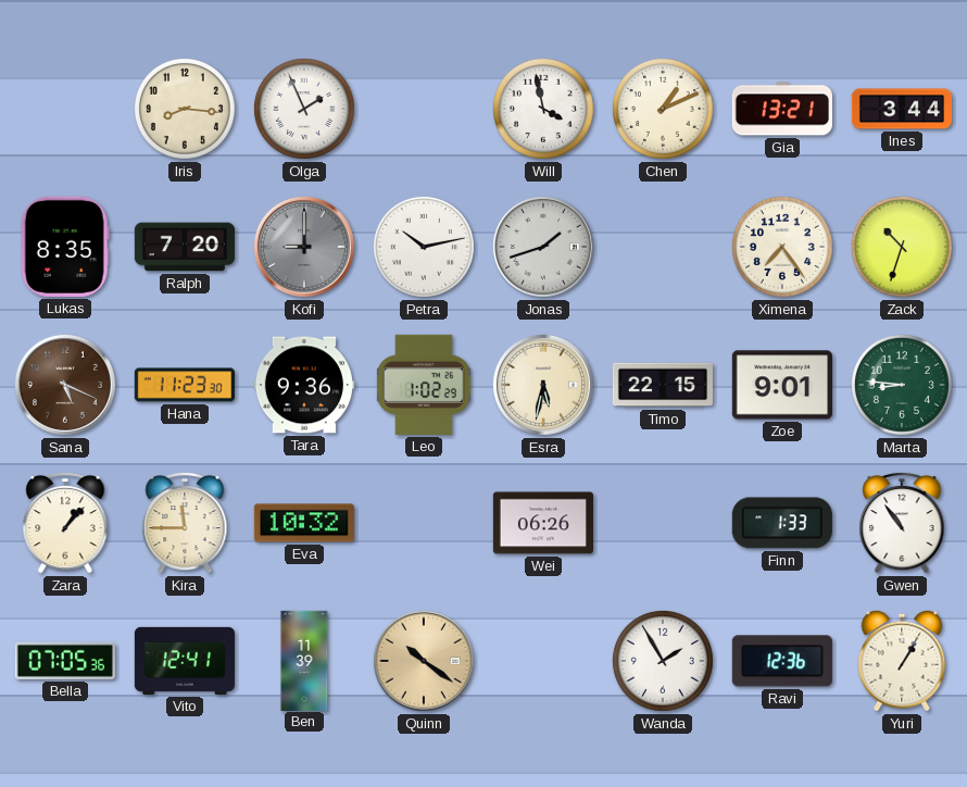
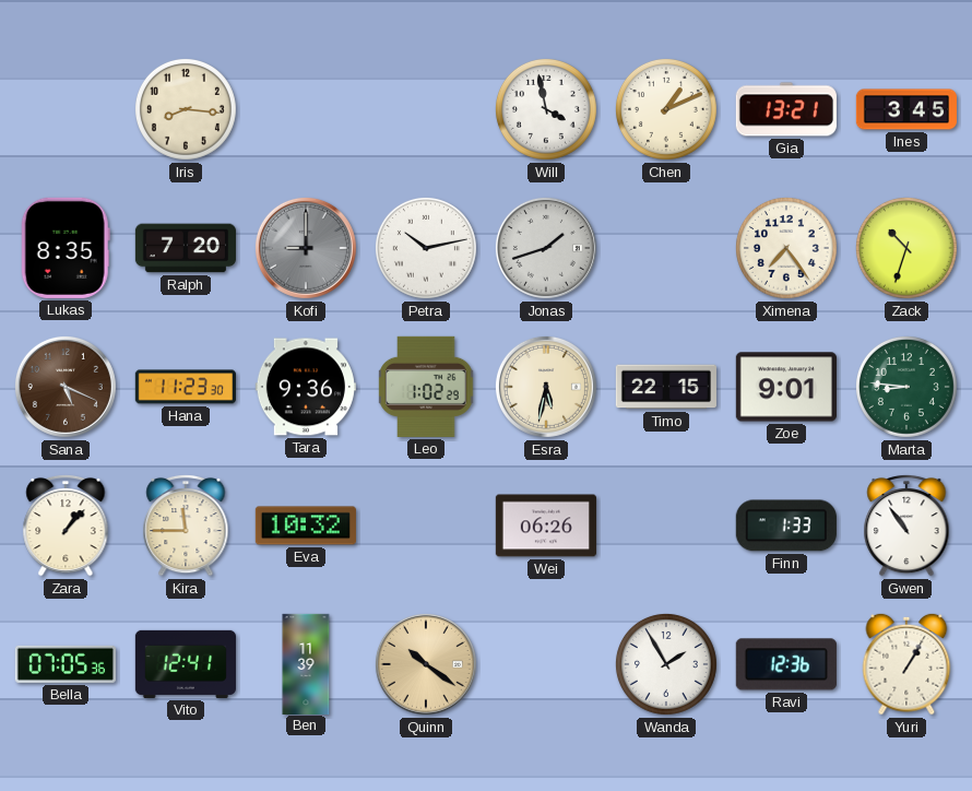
Olga: 1:56 -> none (304, 109)
Ines: 3:44 -> 3:45 (905, 109)
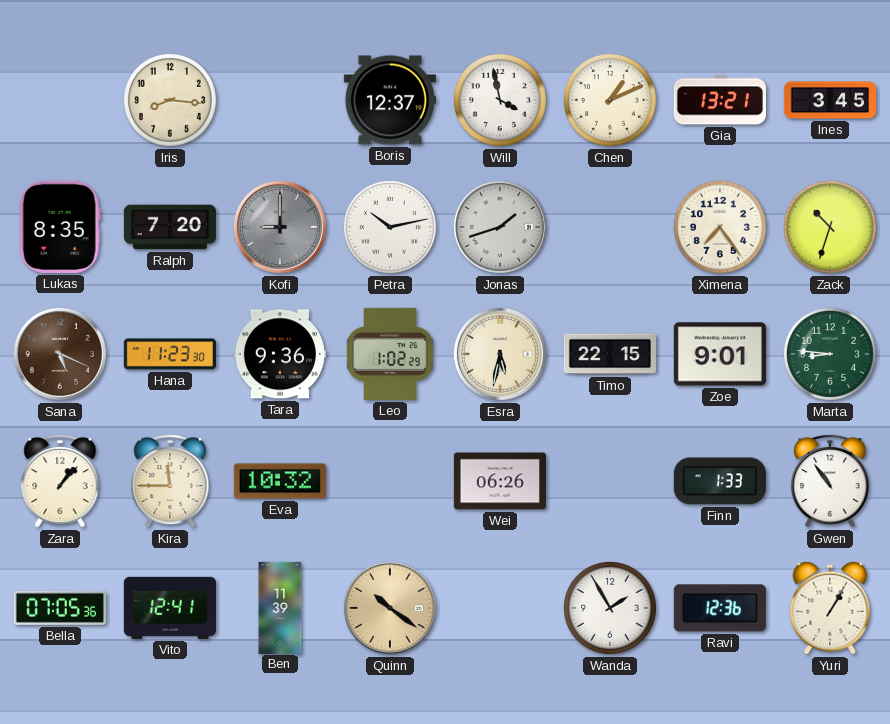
Boris: none -> 12:37 (390, 100)
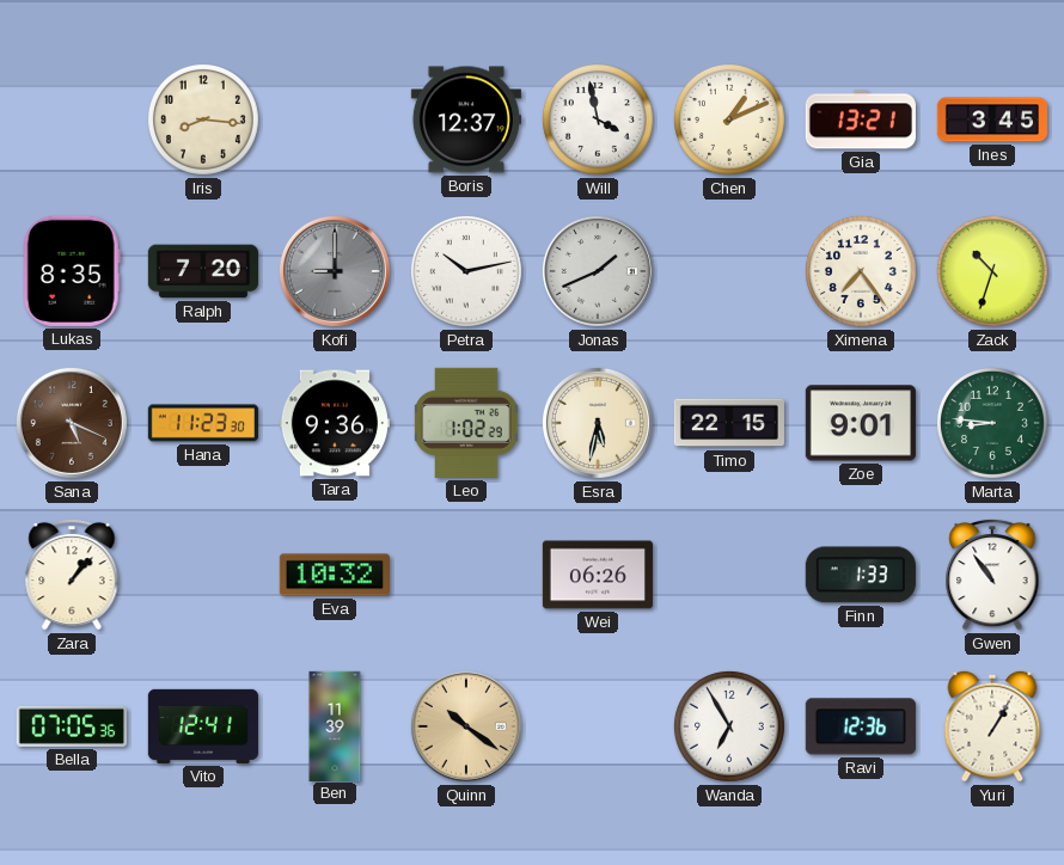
Jonas: 1:42 -> 1:41 (598, 271)
Kira: 11:45 -> none (170, 481)
Wanda: 1:55 -> 6:55 (729, 726)
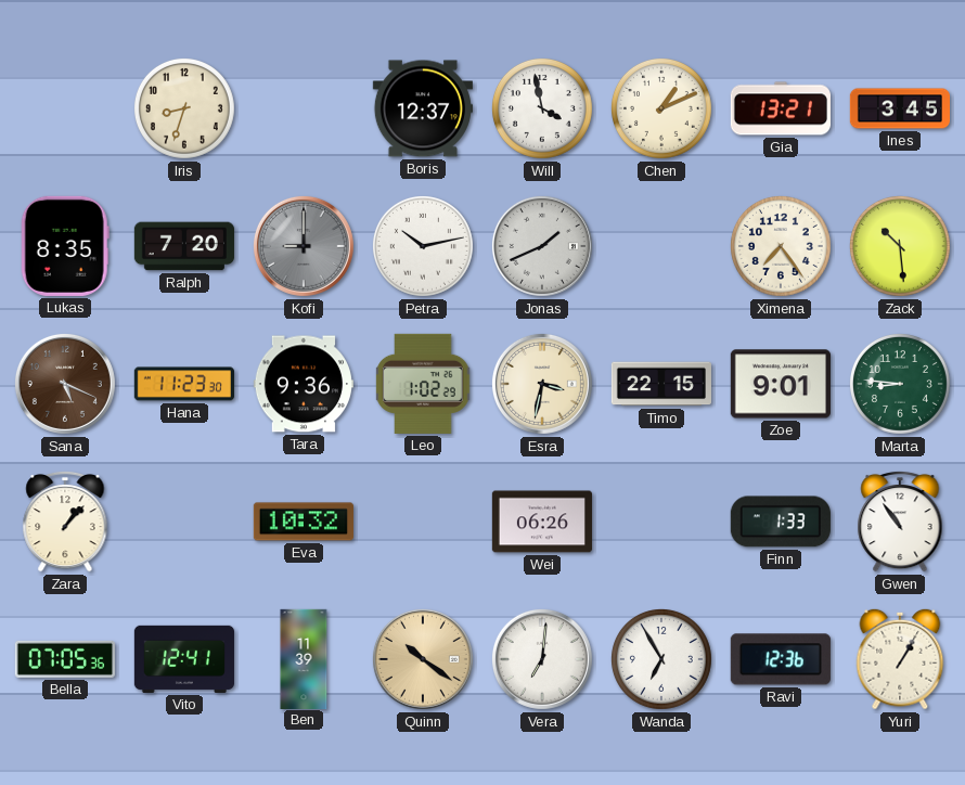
Iris: 8:16 -> 8:33 (184, 108)
Zack: 10:33 -> 10:29 (900, 246)
Esra: 5:32 -> 3:32 (542, 384)
Vera: none -> 7:01 (542, 659)
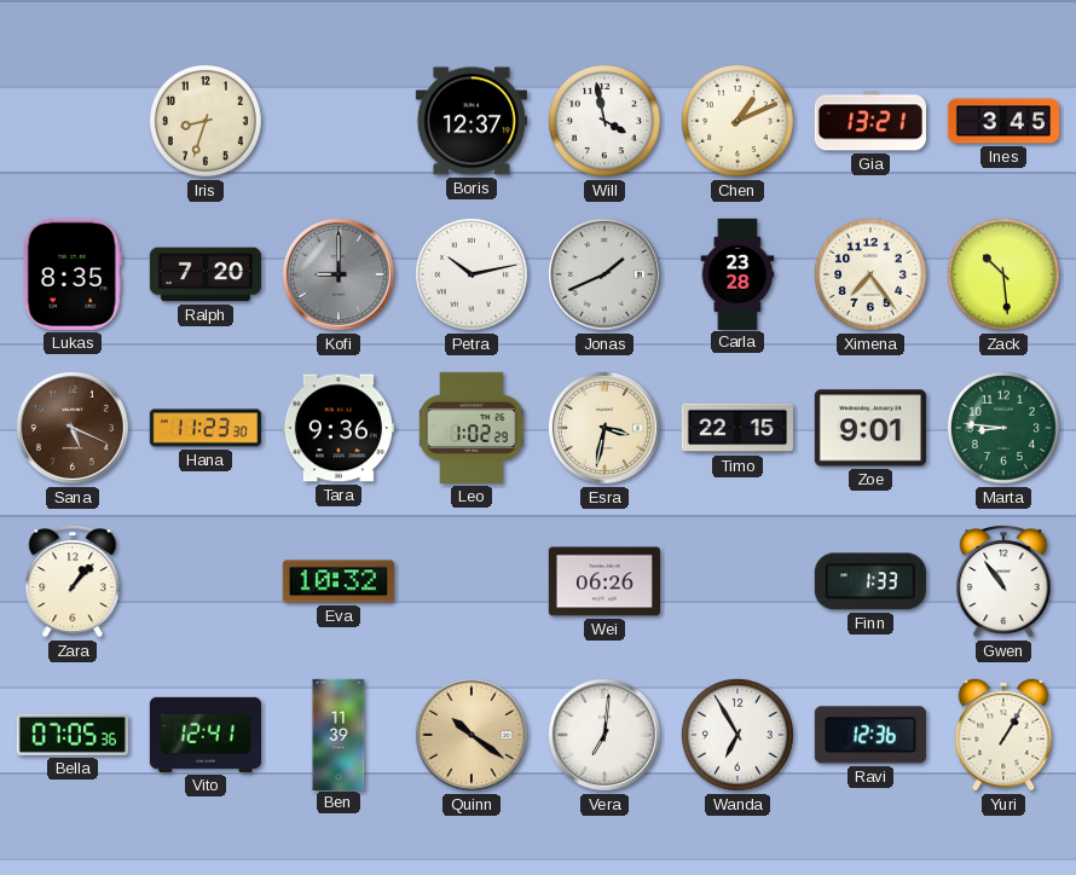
Carla: none -> 23:28 (737, 273)
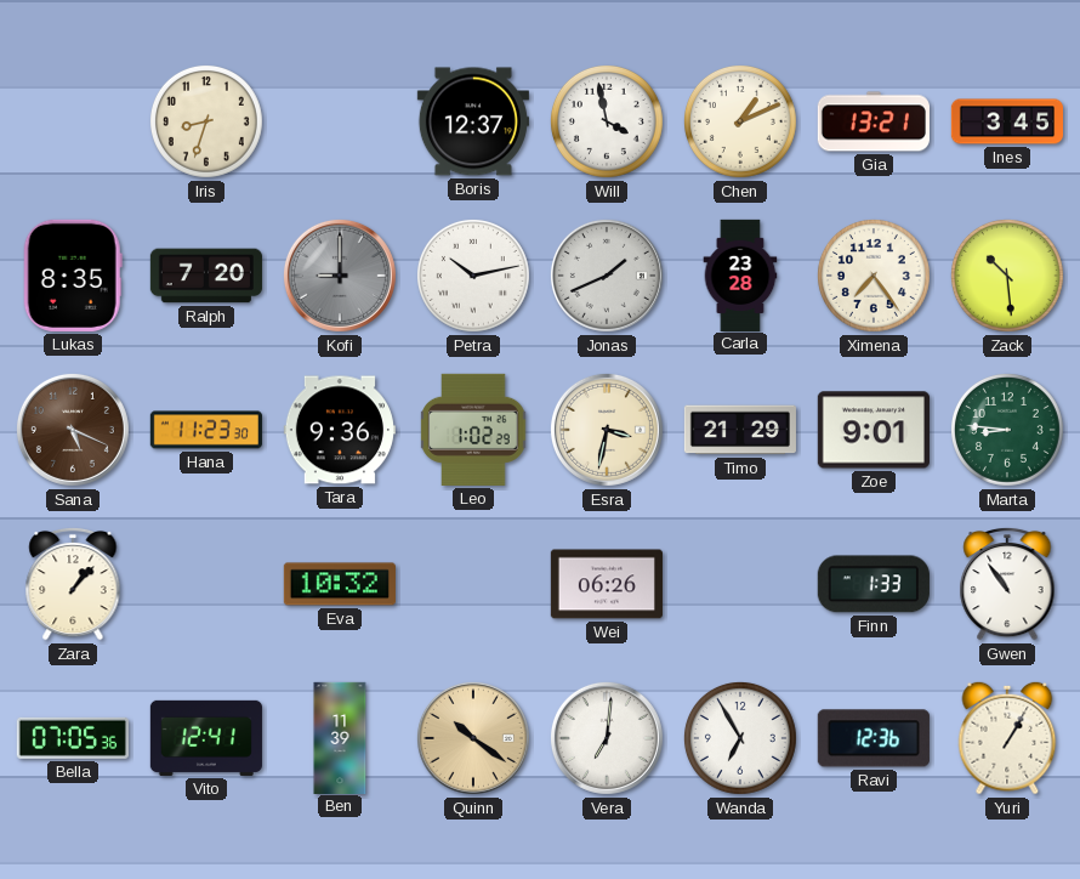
Timo: 22:15 -> 21:29 (740, 430)
